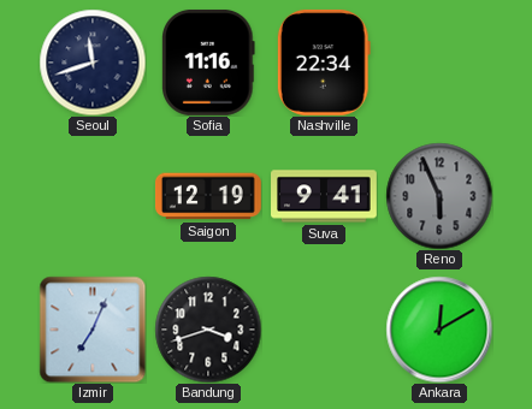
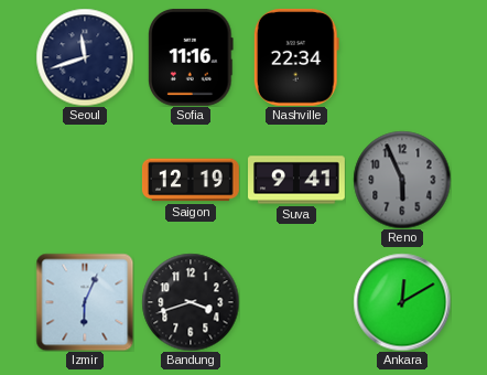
Izmir: 7:04 -> 6:04 (85, 302)
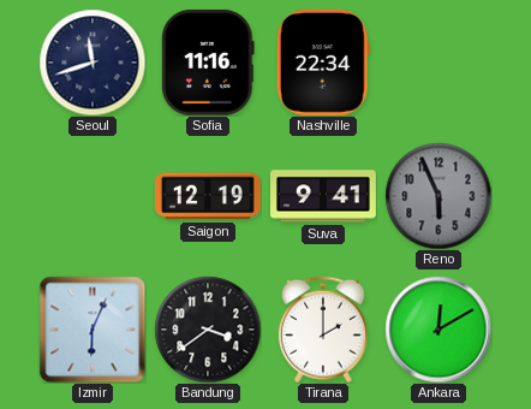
Bandung: 3:42 -> 3:39 (208, 330)
Tirana: none -> 2:00 (323, 330)
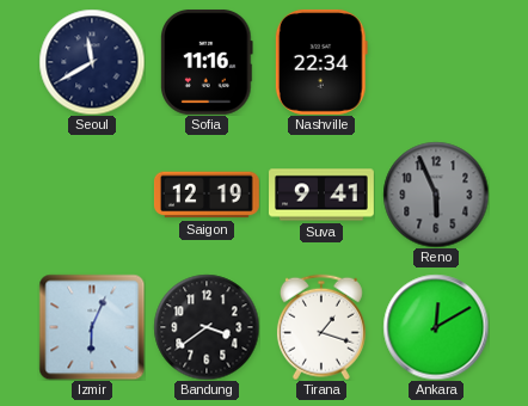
Seoul: 11:42 -> 11:40 (92, 62)
Tirana: 2:00 -> 1:18 (321, 327)
